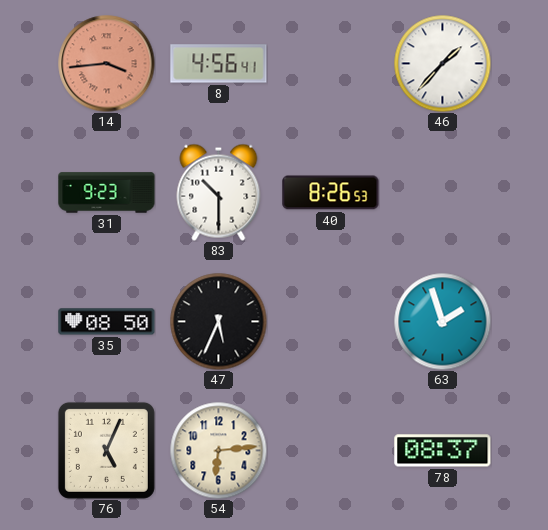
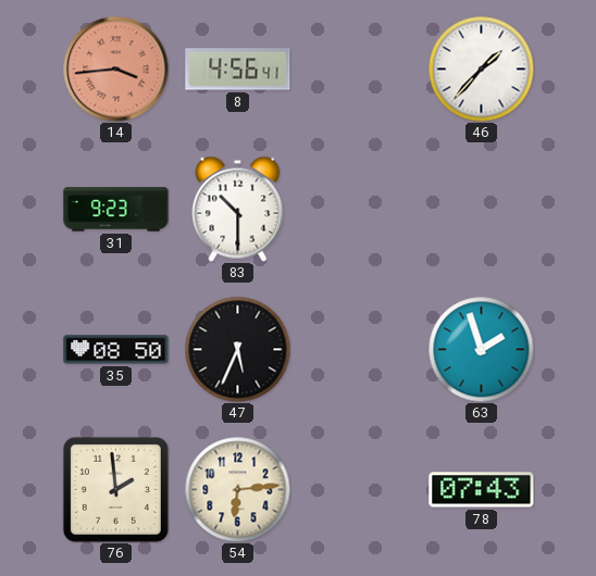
40: 8:26 -> none (331, 193)
76: 5:04 -> 1:59 (115, 489)
78: 08:37 -> 07:43 (482, 490)
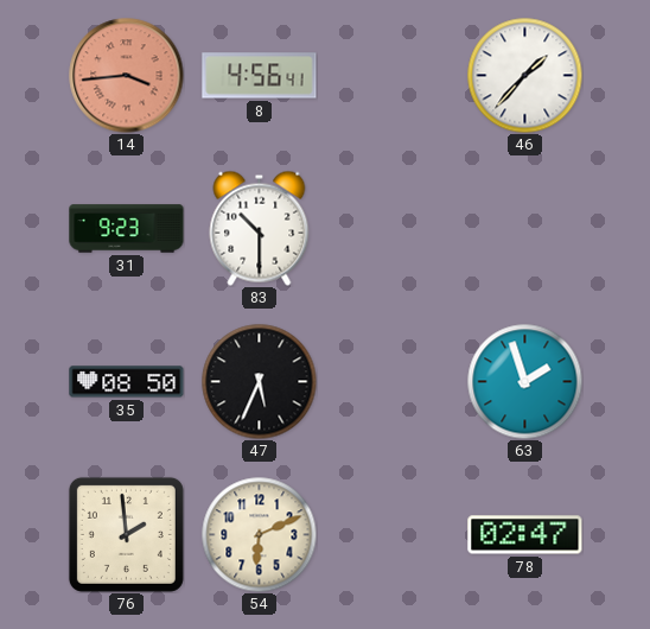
54: 6:14 -> 6:11 (259, 534)
78: 07:43 -> 02:47 (525, 535)
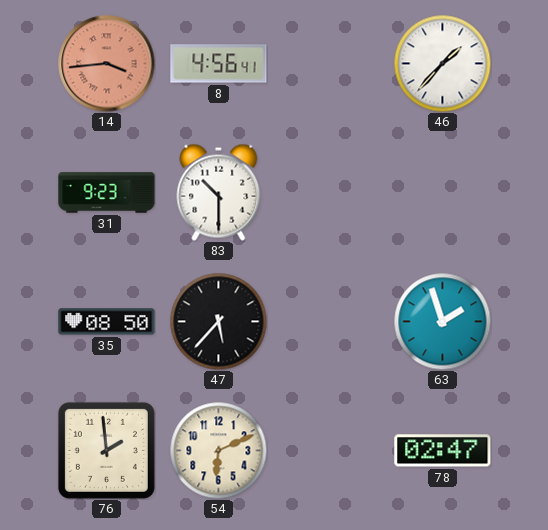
47: 5:34 -> 5:37 (218, 321)
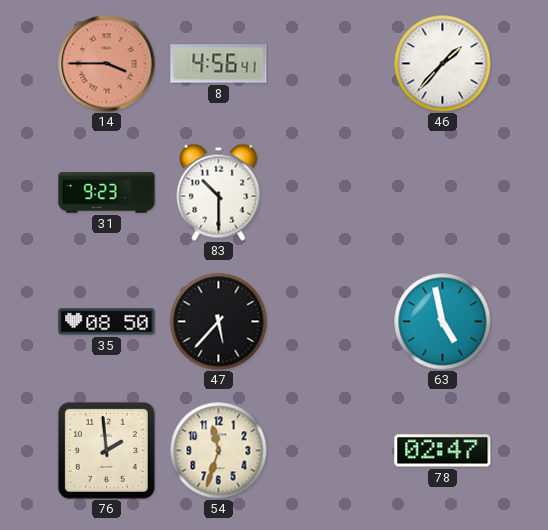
14: 3:44 -> 3:45 (107, 64)
63: 1:57 -> 4:58 (442, 321)
54: 6:11 -> 11:33 (218, 450)
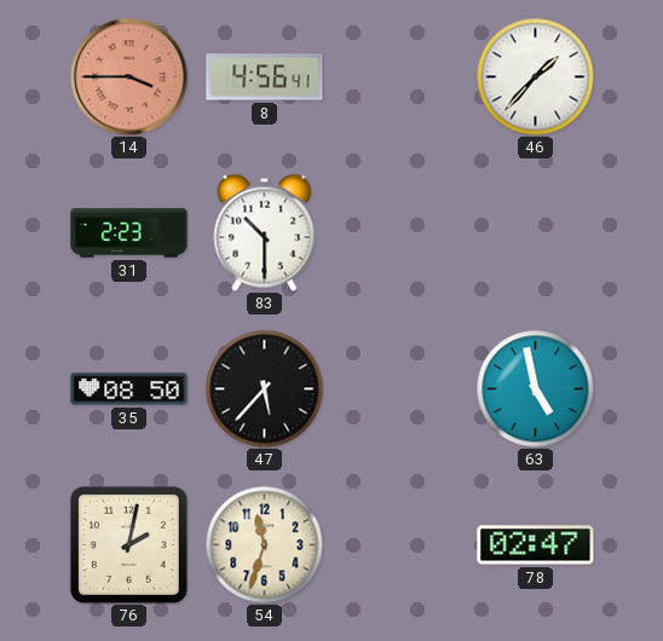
31: 9:23 -> 2:23 (129, 233)
76: 1:59 -> 2:02 (128, 544)
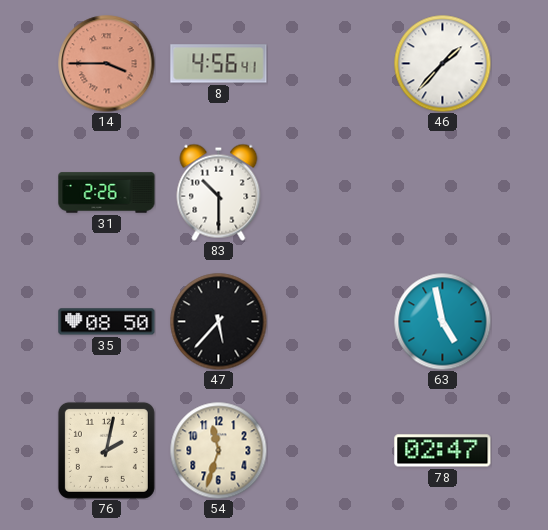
31: 2:23 -> 2:26 (107, 193)
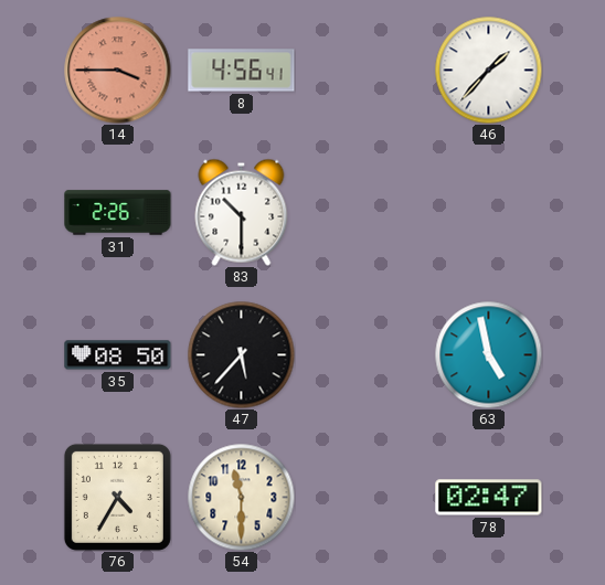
76: 2:02 -> 4:35 (117, 497)
54: 11:33 -> 11:30 (241, 497)
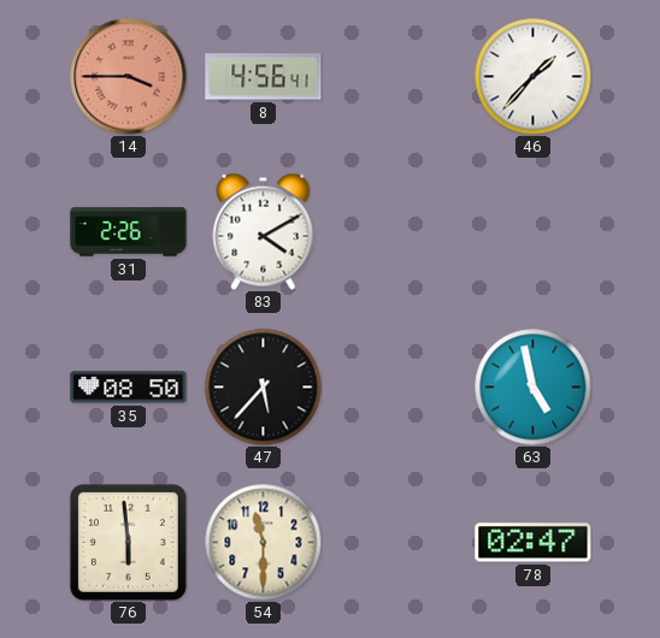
83: 10:30 -> 4:10 (264, 231)
76: 4:35 -> 5:59 (128, 542)
